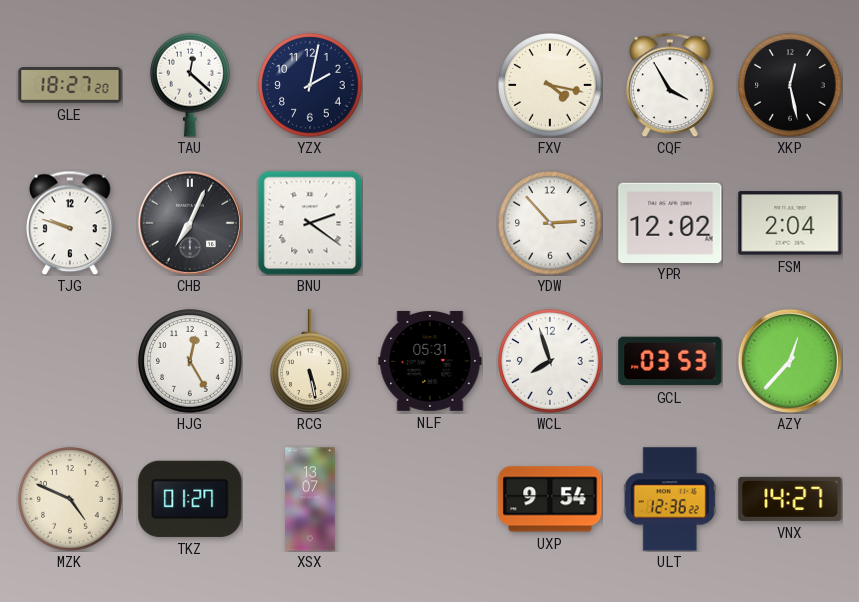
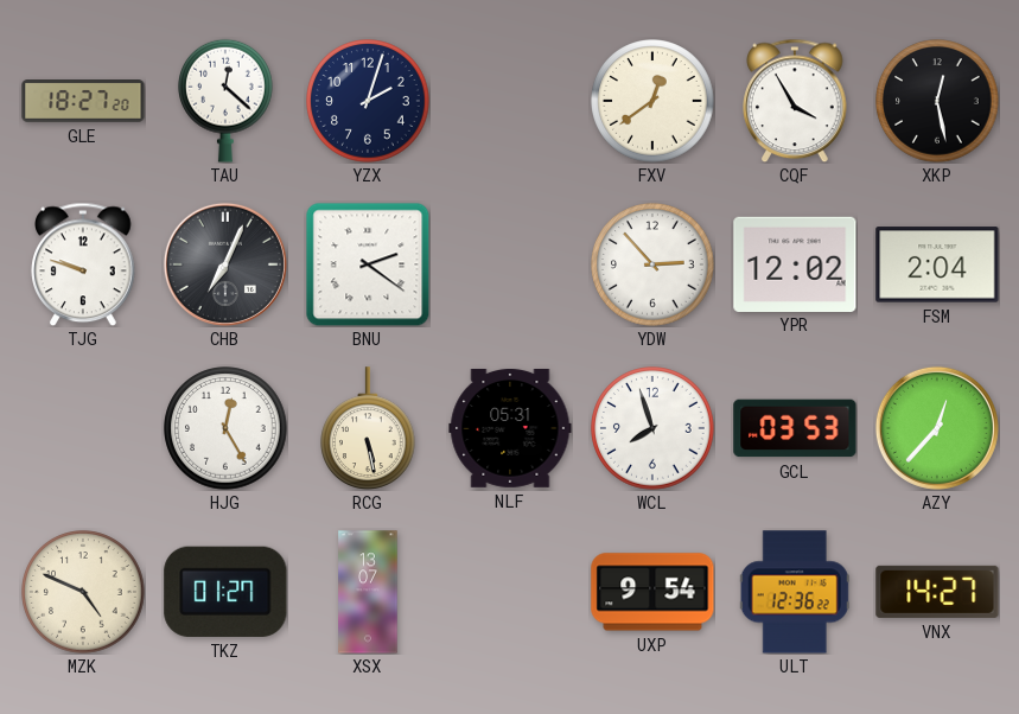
YZX: 2:02 -> 2:03 (368, 101)
FXV: 4:17 -> 12:39 (652, 101)
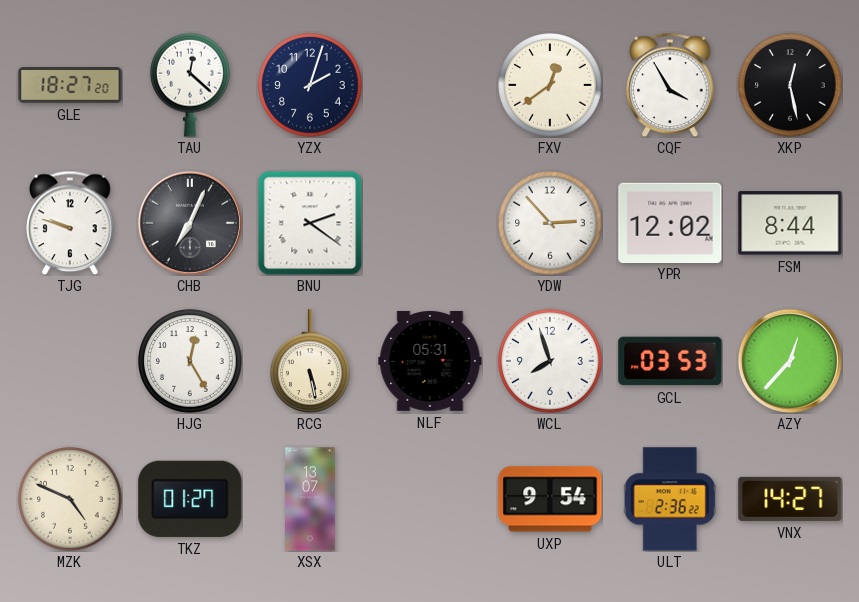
FSM: 2:04 -> 8:44 (790, 223)
ULT: 12:36 -> 2:36 (670, 499)
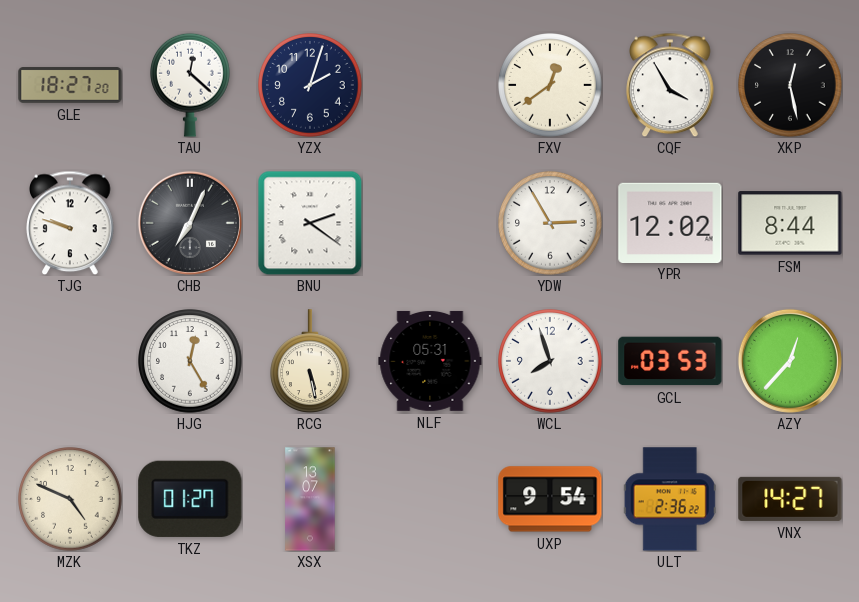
YDW: 2:53 -> 2:55 (550, 223)
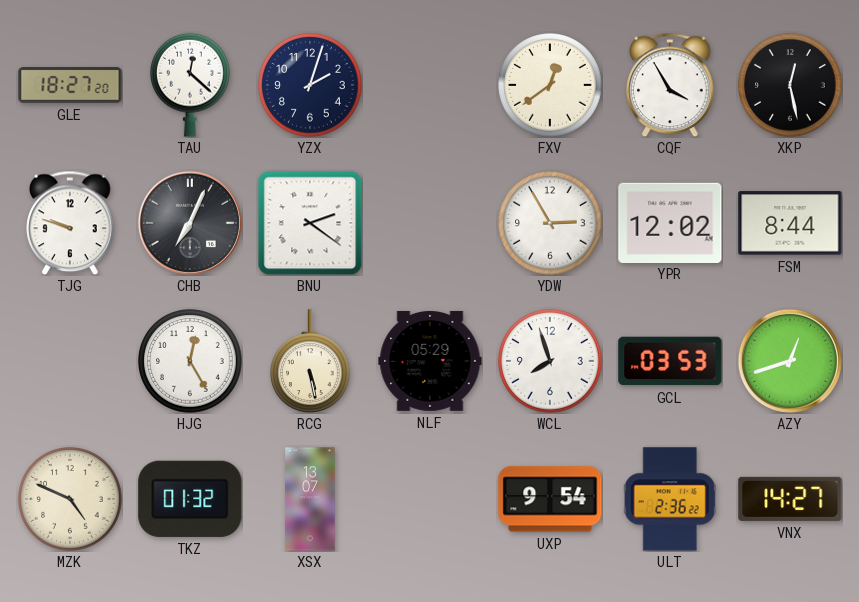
NLF: 05:31 -> 05:29 (430, 361)
AZY: 12:37 -> 12:42 (790, 361)
TKZ: 01:27 -> 01:32 (190, 499)
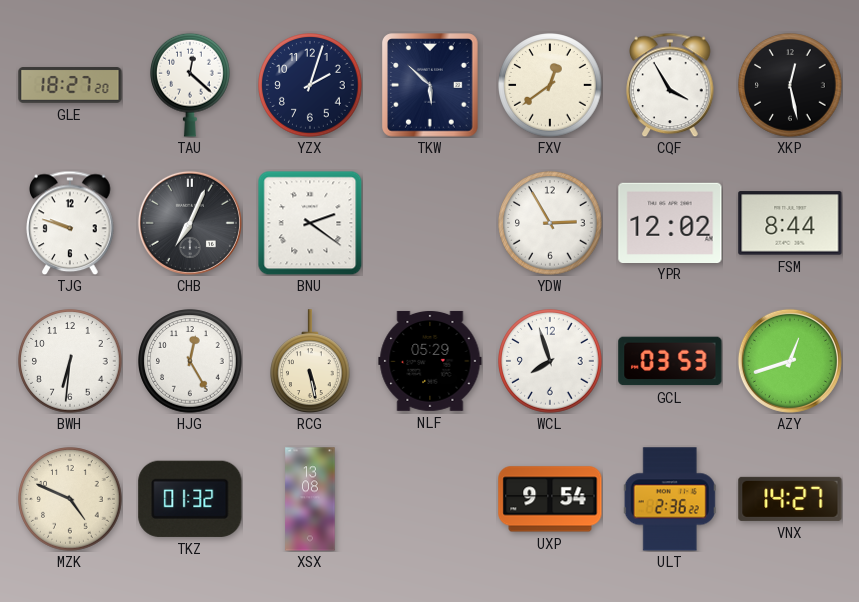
TKW: none -> 5:52 (430, 85)
BWH: none -> 6:31 (70, 361)
XSX: 13:07 -> 13:08 (310, 499)
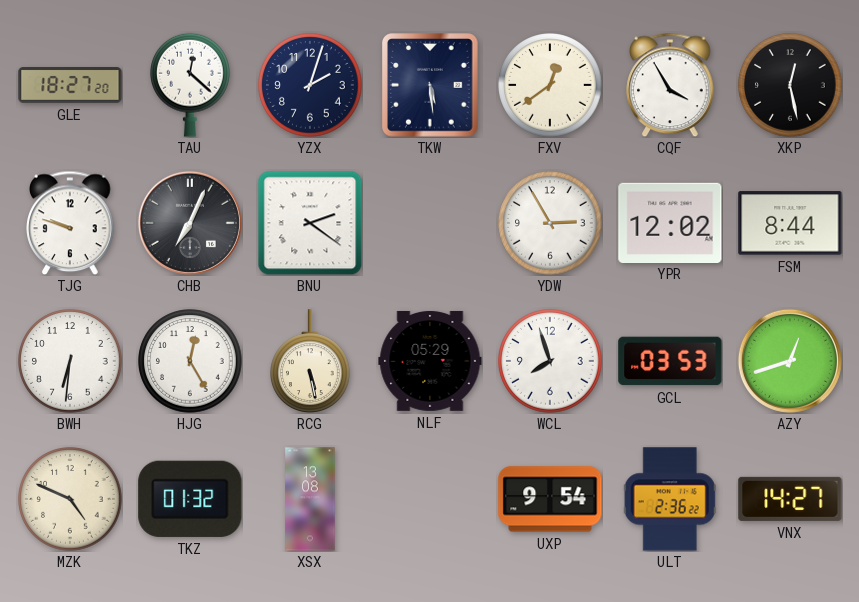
TKW: 5:52 -> 5:29 (430, 85)
